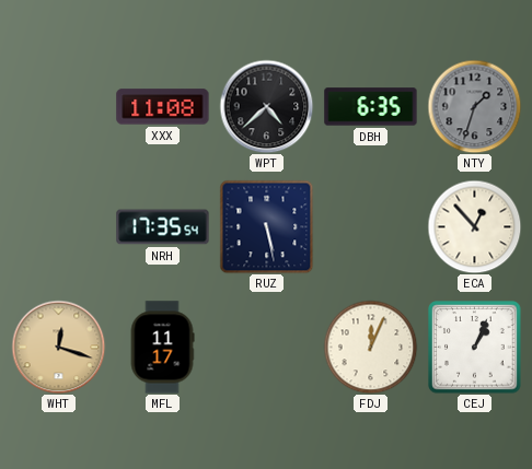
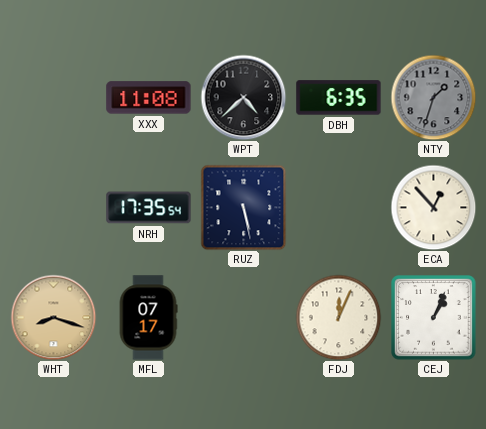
WHT: 12:18 -> 8:18 (53, 317)
MFL: 11:17 -> 07:17 (148, 318)
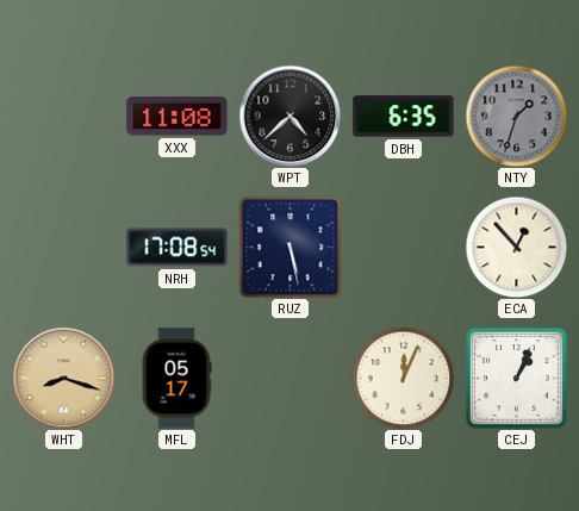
NRH: 17:35 -> 17:08 (178, 248)
MFL: 07:17 -> 05:17 (176, 379)
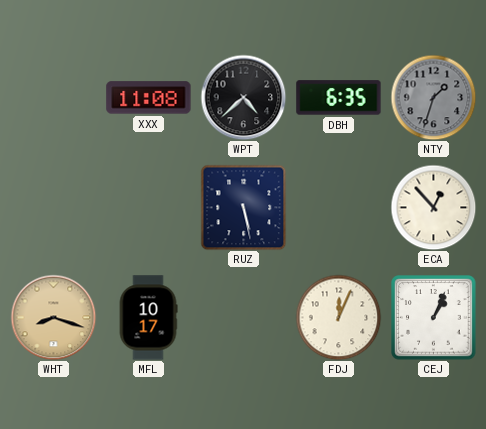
NRH: 17:08 -> none (178, 248)
MFL: 05:17 -> 10:17 (148, 318)
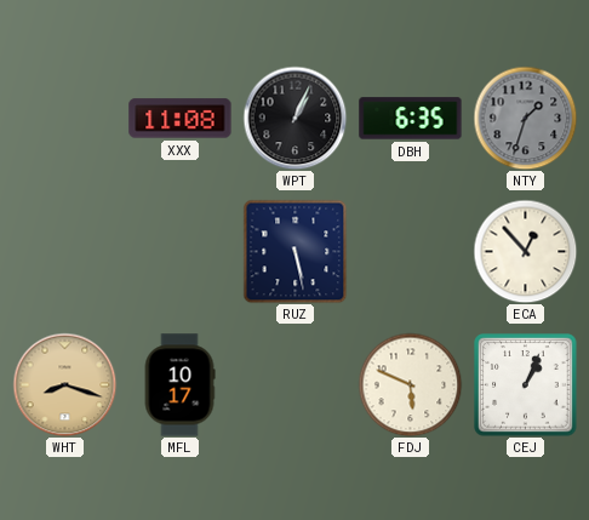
WPT: 4:38 -> 1:04 (294, 118)
FDJ: 12:04 -> 5:49 (410, 384)
